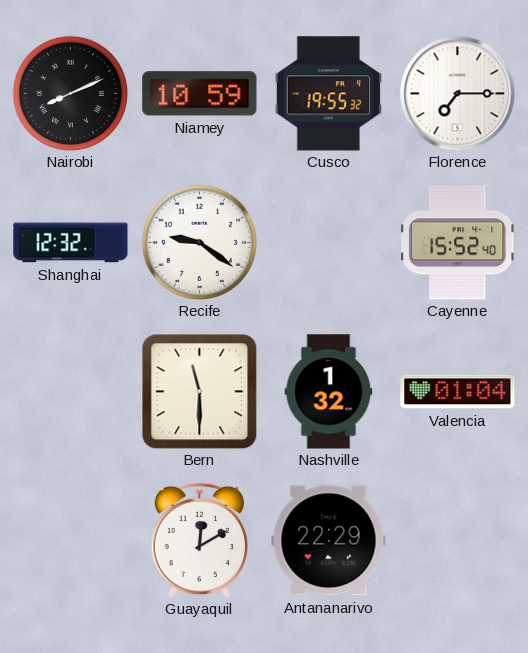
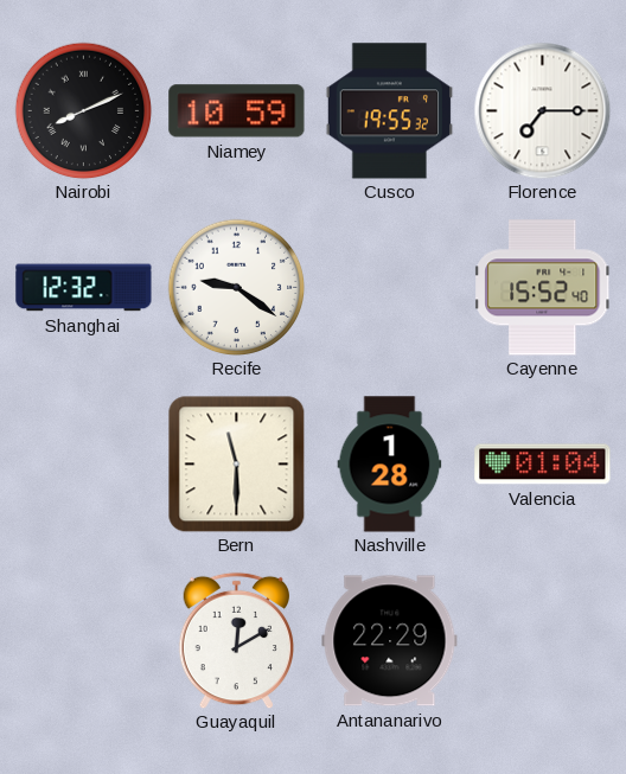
Nashville: 1:32 -> 1:28 (390, 465)
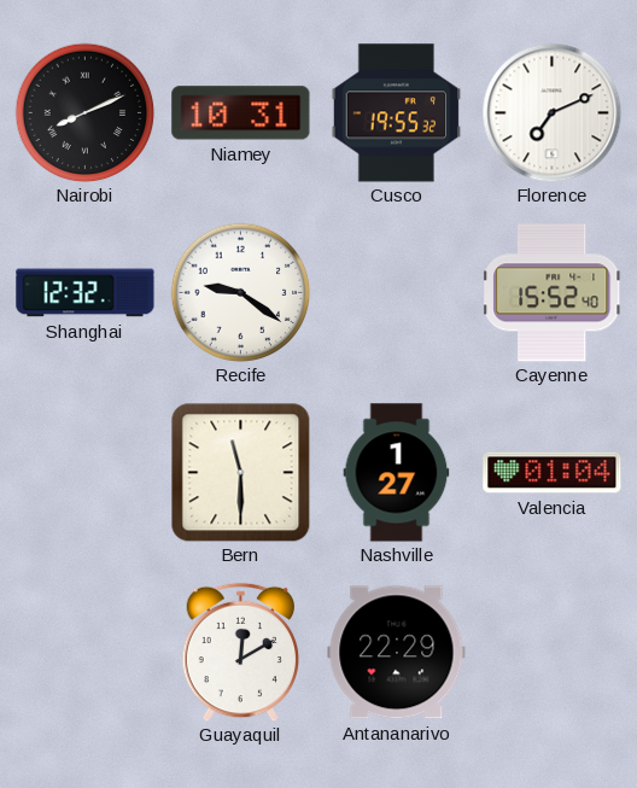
Niamey: 10:59 -> 10:31 (241, 113)
Florence: 7:15 -> 7:11 (551, 112)
Nashville: 1:28 -> 1:27 (397, 473)
